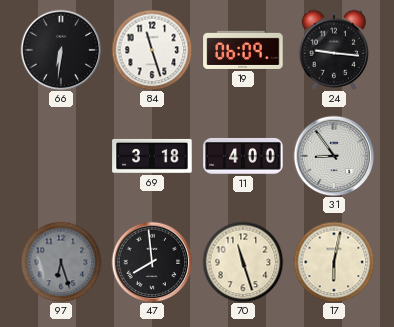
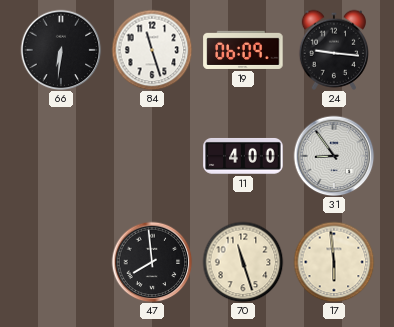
69: 3:18 -> none (152, 156)
97: 6:27 -> none (61, 262)
17: 6:02 -> 5:59 (334, 262)
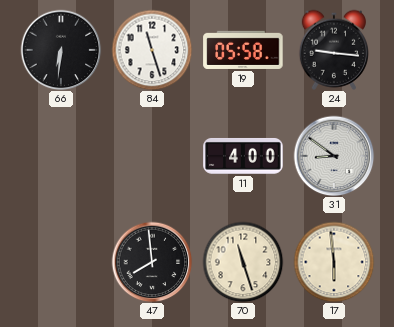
19: 06:09 -> 05:58 (243, 50)
31: 8:54 -> 8:51 (334, 156)
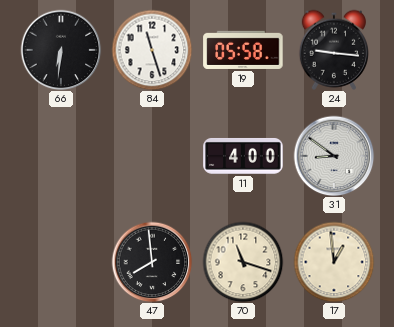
70: 11:27 -> 11:18 (243, 262)
17: 5:59 -> 12:59 (334, 262)
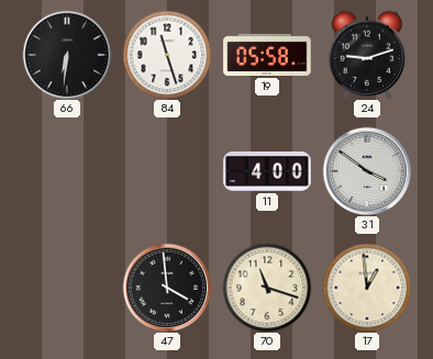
24: 9:16 -> 9:12 (366, 55)
31: 8:51 -> 3:51 (367, 171)
47: 7:59 -> 3:59 (167, 288)
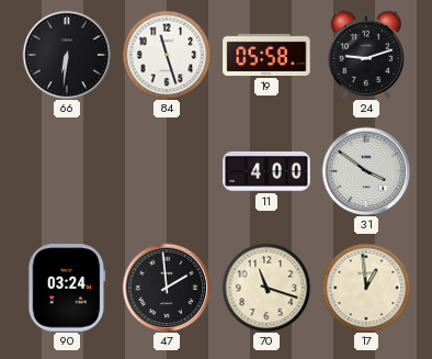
90: none -> 03:24 (67, 288)
47: 3:59 -> 1:59 (167, 288)
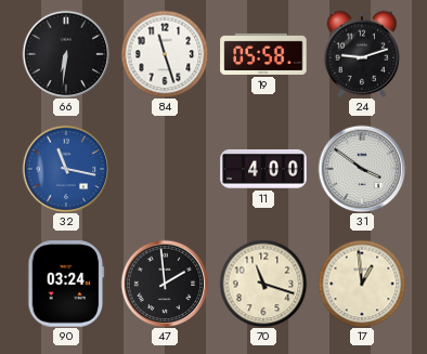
32: none -> 11:17 (66, 169)
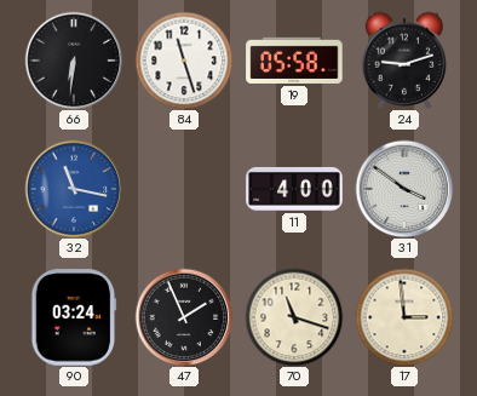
47: 1:59 -> 1:56 (184, 317)
17: 12:59 -> 2:59 (404, 317)
